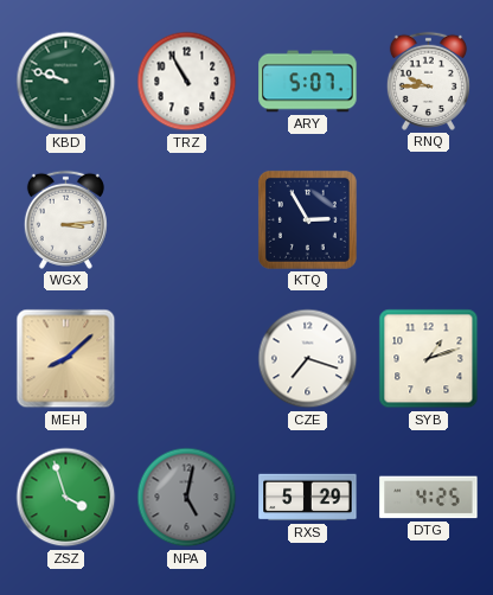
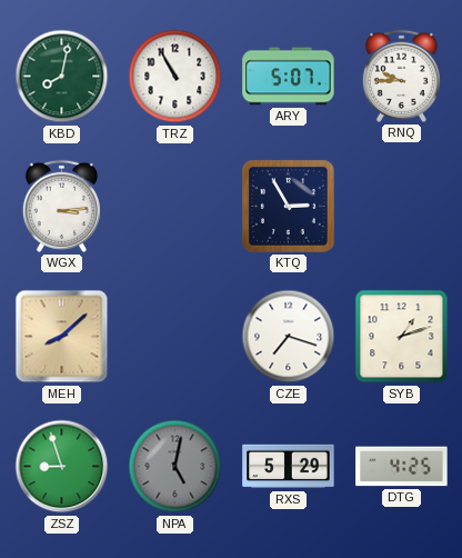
KBD: 9:48 -> 8:02 (62, 77)
ZSZ: 3:57 -> 8:57 (62, 467)
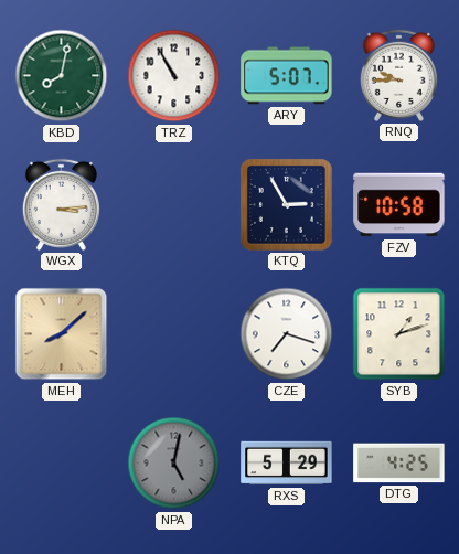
FZV: none -> 10:58 (399, 205)
ZSZ: 8:57 -> none (62, 467)
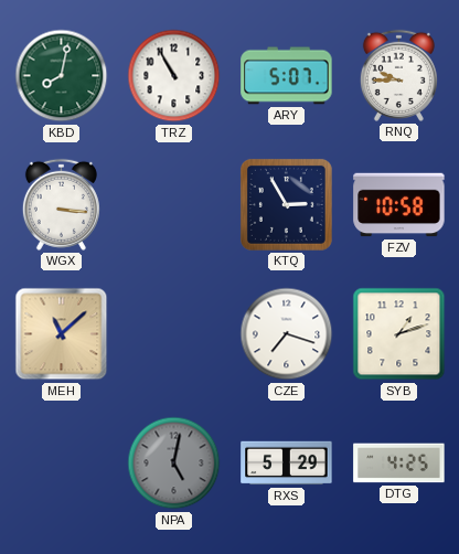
WGX: 3:14 -> 3:16 (61, 204)
MEH: 8:08 -> 11:08 (62, 334)
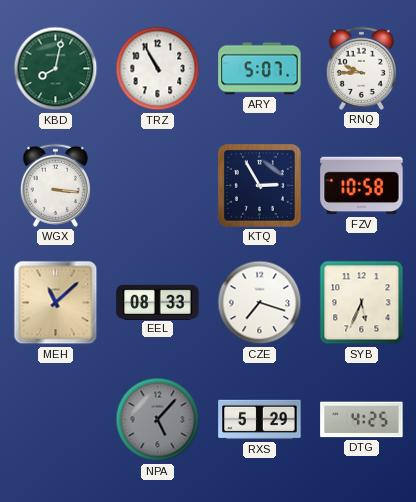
EEL: none -> 08:33 (158, 302)
SYB: 1:12 -> 5:34 (362, 303)
NPA: 5:02 -> 5:07 (158, 420)
